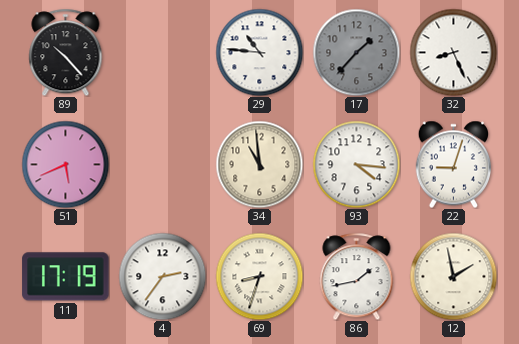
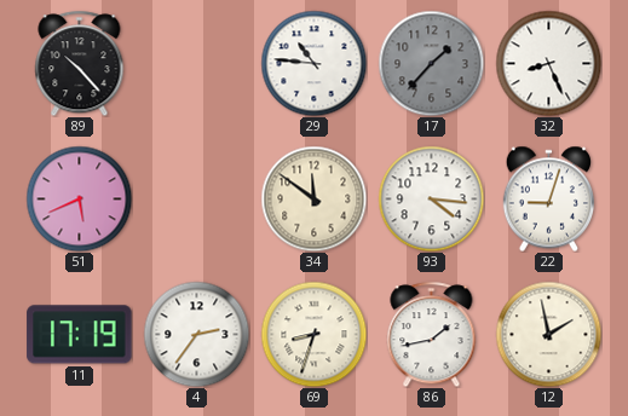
34: 10:59 -> 11:51 (313, 198)
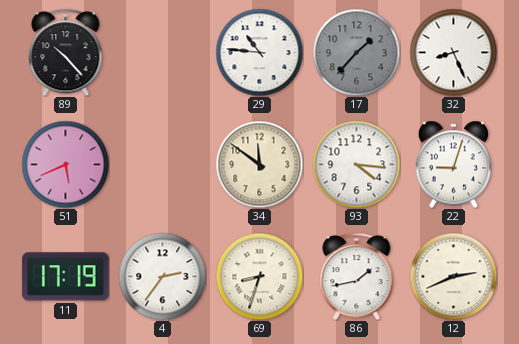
12: 1:58 -> 2:41 (453, 276)
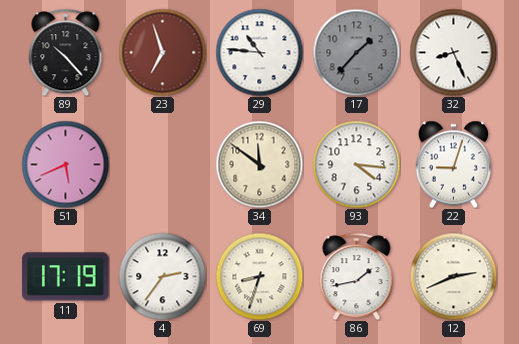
23: none -> 6:57 (162, 52)
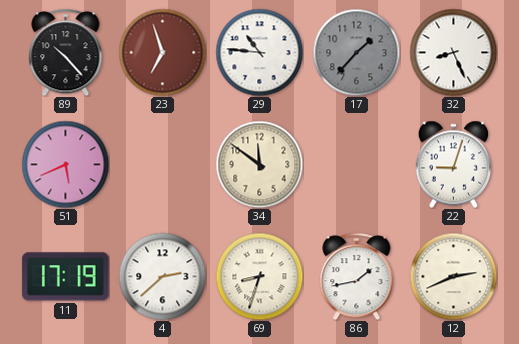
93: 4:16 -> none (356, 164)
4: 2:36 -> 2:38 (162, 276)
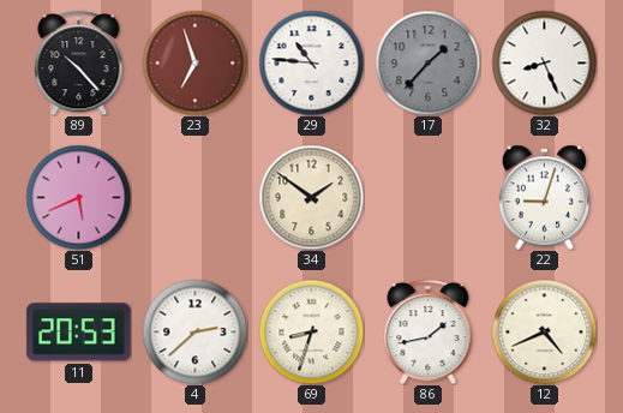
34: 11:51 -> 1:51 (311, 197)
11: 17:19 -> 20:53 (79, 333)
12: 2:41 -> 4:41 (544, 331)
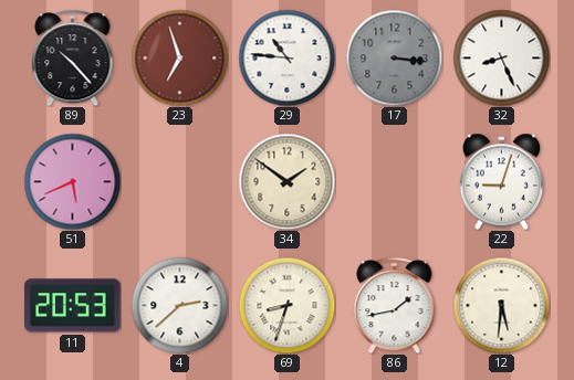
17: 1:37 -> 3:16 (394, 57)
12: 4:41 -> 5:31 (501, 305)
